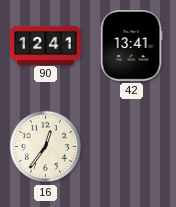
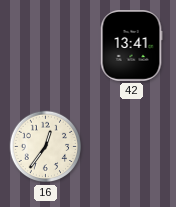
90: 12:41 -> none (46, 45)
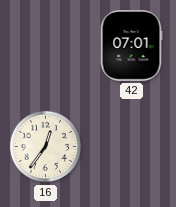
42: 13:41 -> 07:01 (131, 46)
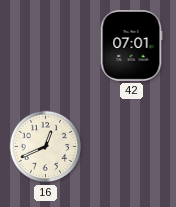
16: 12:36 -> 12:41 (46, 147)
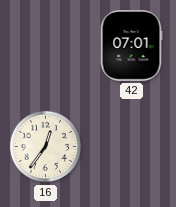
16: 12:41 -> 12:36 (46, 147)
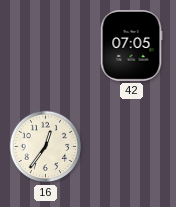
42: 07:01 -> 07:05 (131, 46)
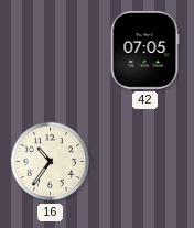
16: 12:36 -> 10:36 (51, 162)
